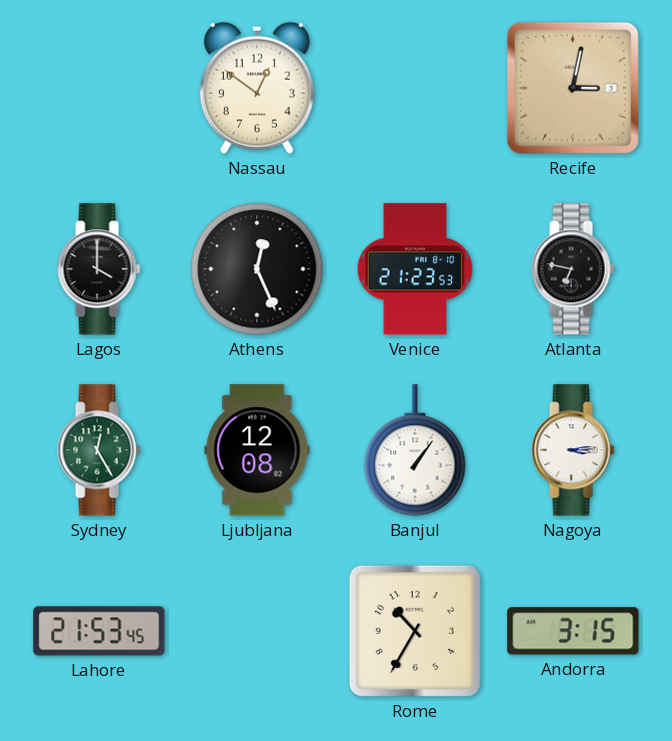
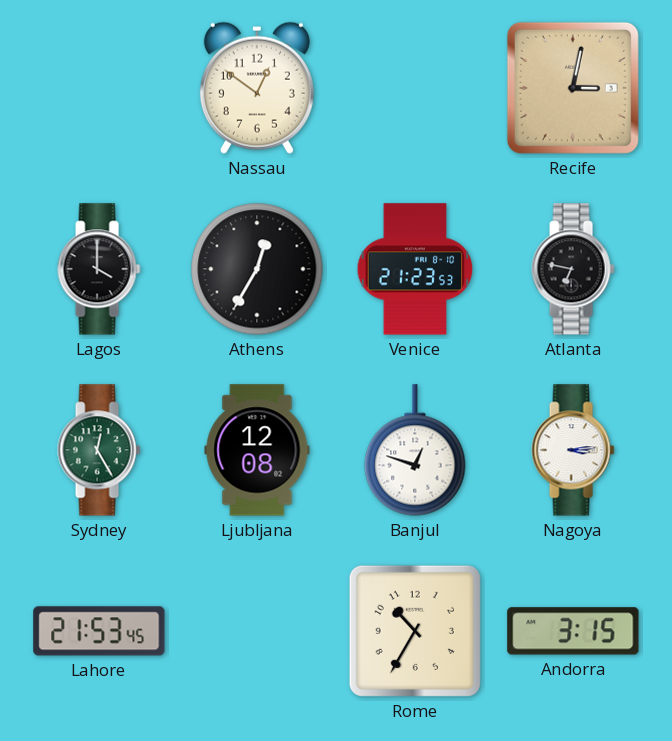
Athens: 12:26 -> 12:35 (257, 269)
Banjul: 1:06 -> 12:48 (415, 450)
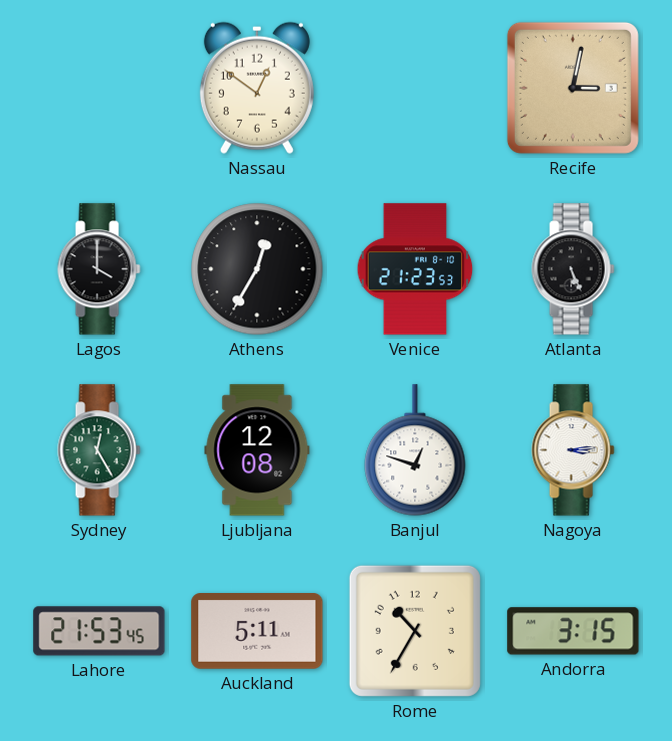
Atlanta: 6:47 -> 5:26 (573, 269)
Auckland: none -> 5:11 (257, 632)
